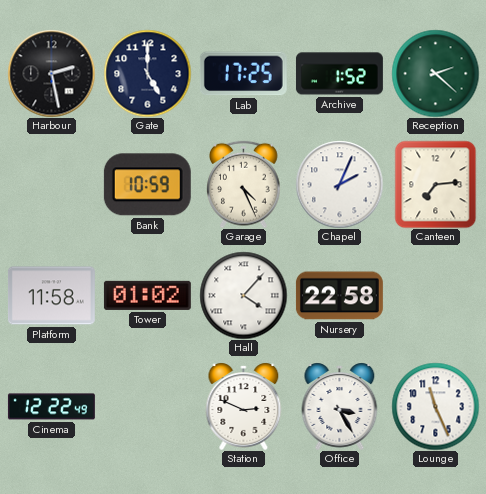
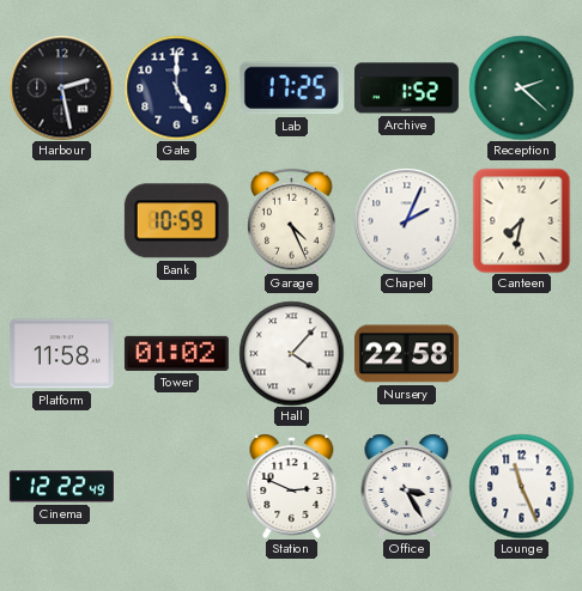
Canteen: 7:14 -> 7:32 (522, 220)
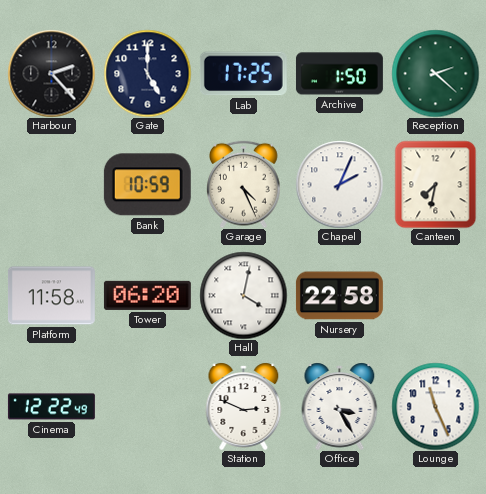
Harbour: 2:28 -> 2:23 (51, 73)
Archive: 1:52 -> 1:50 (339, 74)
Tower: 01:02 -> 06:20 (147, 295)
Hall: 4:07 -> 4:02 (243, 295)
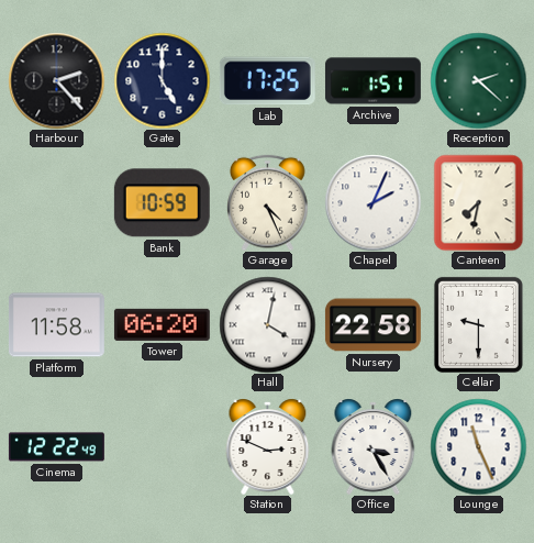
Archive: 1:50 -> 1:51 (372, 81)
Cellar: none -> 9:30 (478, 324)
